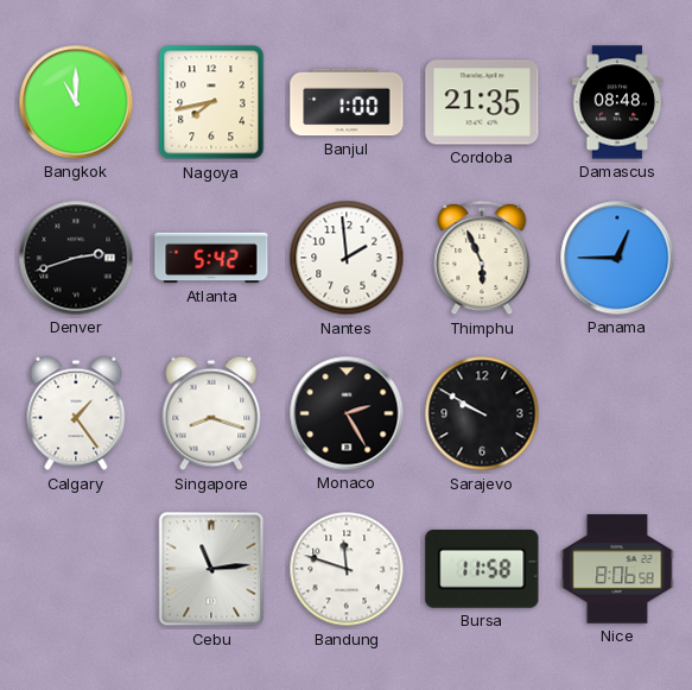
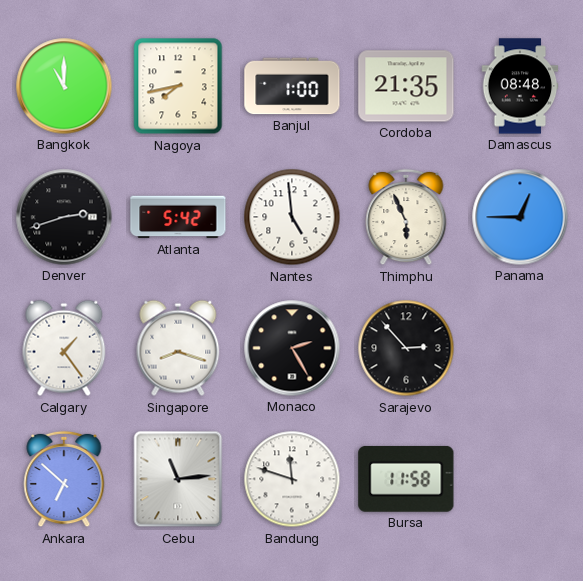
Nantes: 1:59 -> 4:59 (292, 217)
Sarajevo: 9:50 -> 2:53 (406, 348)
Ankara: none -> 6:52 (64, 479)
Nice: 8:06 -> none (617, 569)
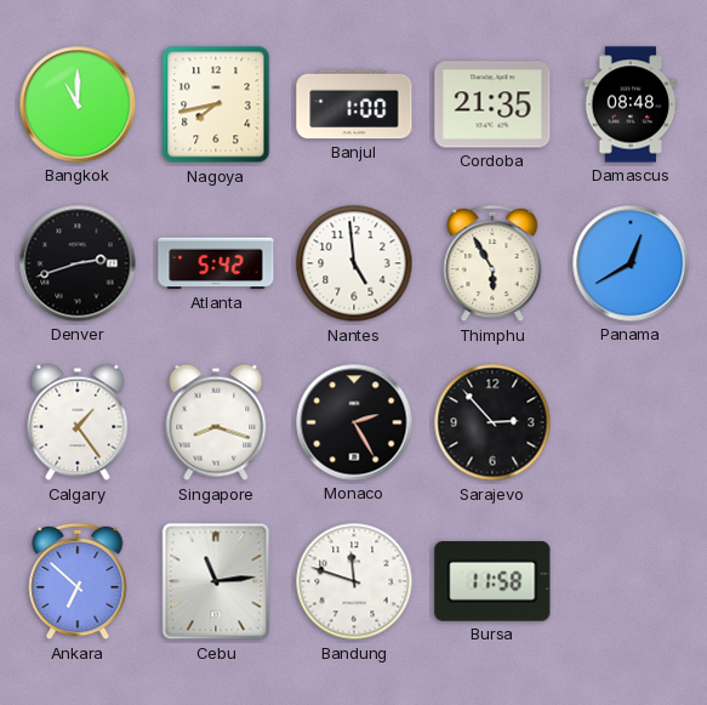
Thimphu: 5:56 -> 5:55 (492, 263)
Panama: 12:45 -> 12:40 (631, 263)
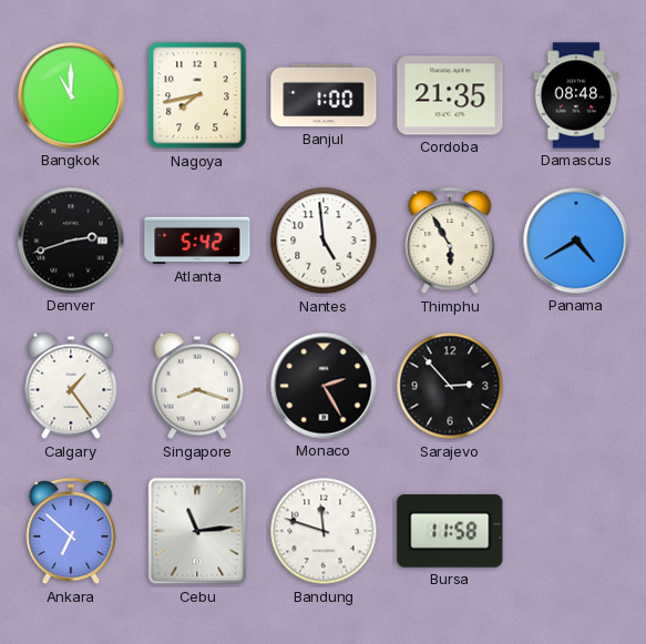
Panama: 12:40 -> 4:40 (576, 241)
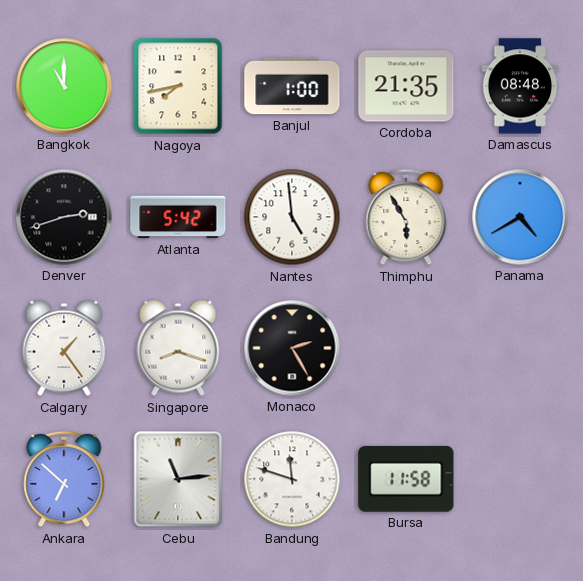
Sarajevo: 2:53 -> none (450, 386)
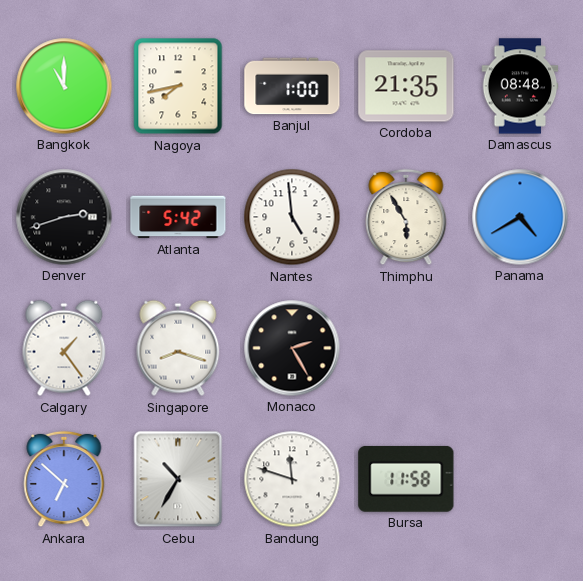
Cebu: 11:14 -> 10:35 (178, 479)
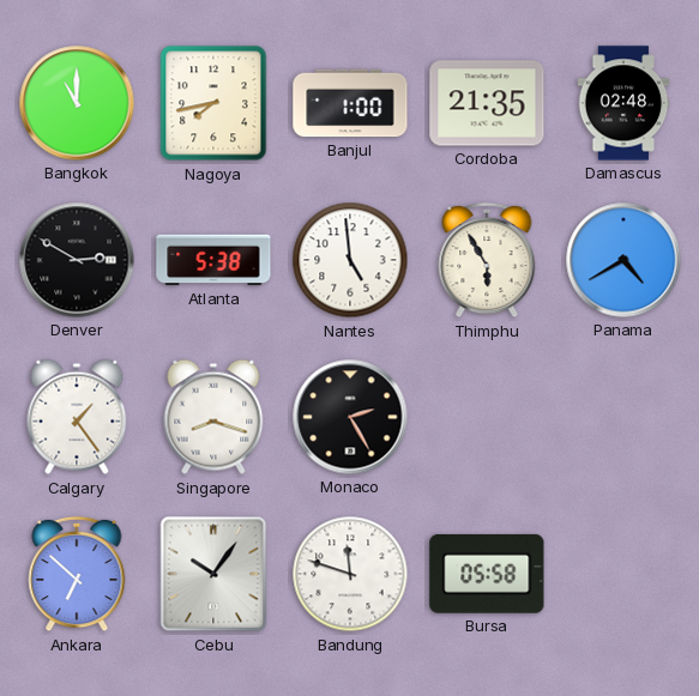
Damascus: 08:48 -> 02:48 (623, 103)
Denver: 2:42 -> 2:50 (77, 260)
Atlanta: 5:42 -> 5:38 (213, 260)
Cebu: 10:35 -> 10:06 (213, 574)
Bursa: 11:58 -> 05:58 (487, 574)
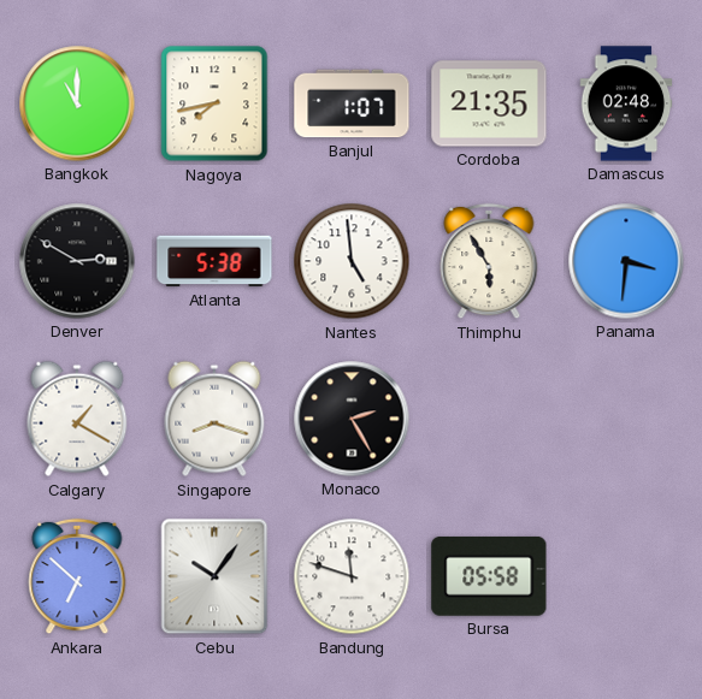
Banjul: 1:00 -> 1:07 (352, 103)
Panama: 4:40 -> 3:31 (626, 261)
Calgary: 1:24 -> 1:20 (77, 419)
